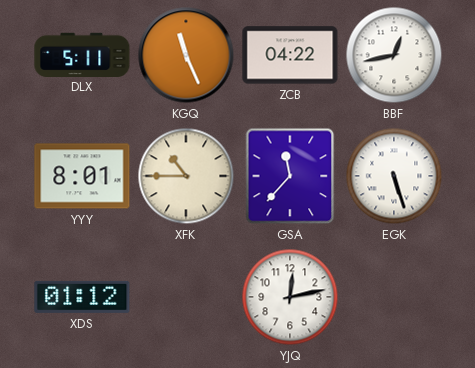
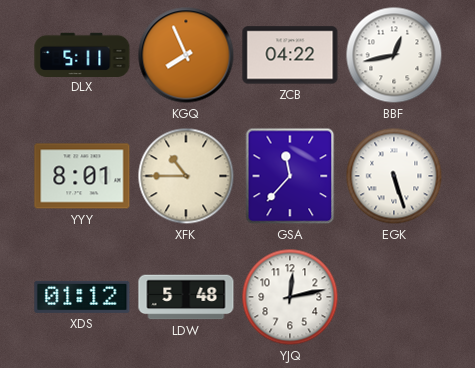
KGQ: 11:26 -> 7:56 (186, 55)
LDW: none -> 5:48 (186, 297)
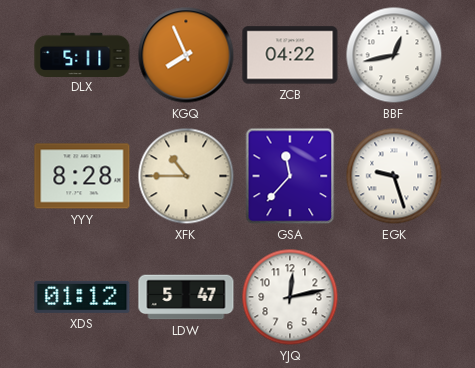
YYY: 8:01 -> 8:28 (82, 176)
EGK: 5:27 -> 9:27 (394, 176)
LDW: 5:48 -> 5:47 (186, 297)
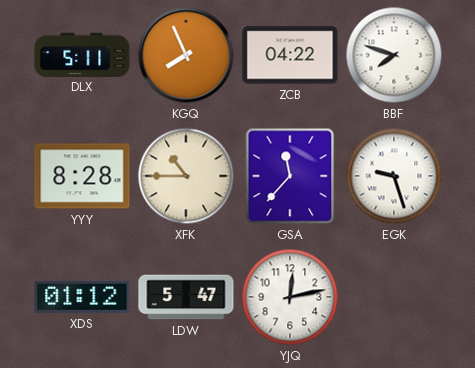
BBF: 12:43 -> 7:48 (394, 55)
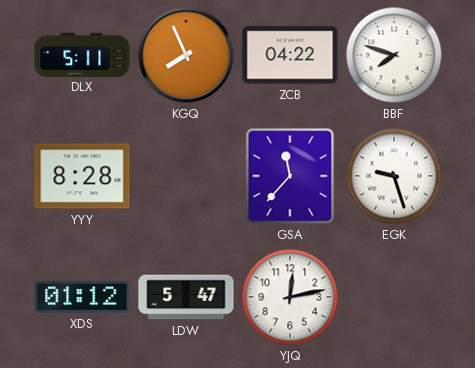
XFK: 10:45 -> none (186, 176)
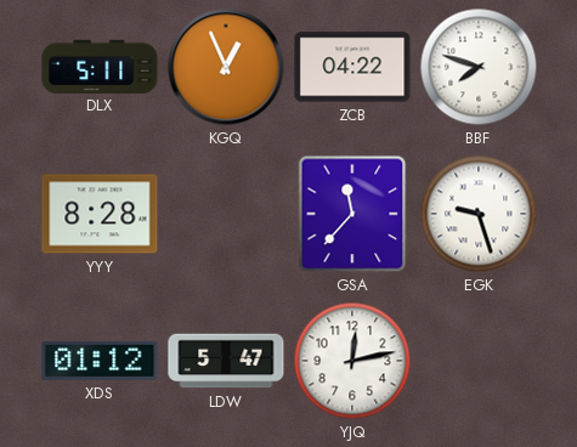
KGQ: 7:56 -> 12:56 (226, 67)
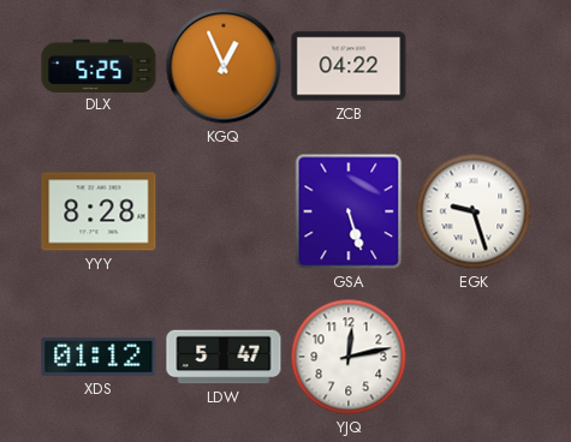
DLX: 5:11 -> 5:25 (99, 65)
BBF: 7:48 -> none (479, 67)
GSA: 11:37 -> 5:27 (349, 211)
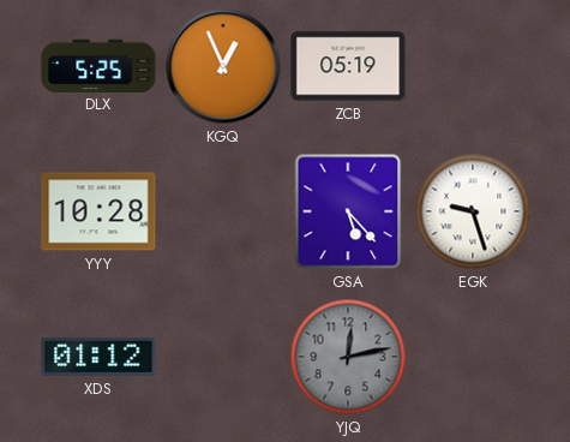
ZCB: 04:22 -> 05:19 (348, 66)
YYY: 8:28 -> 10:28 (98, 211)
GSA: 5:27 -> 5:23 (348, 211)
LDW: 5:47 -> none (224, 357)
YJQ dial: white -> grey (348, 357)
